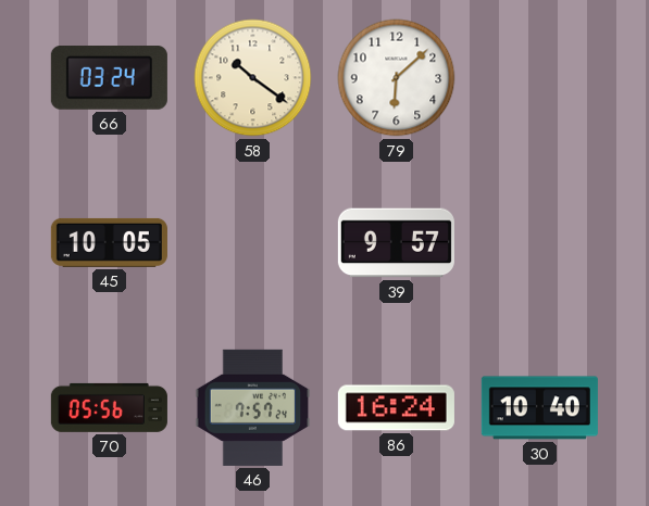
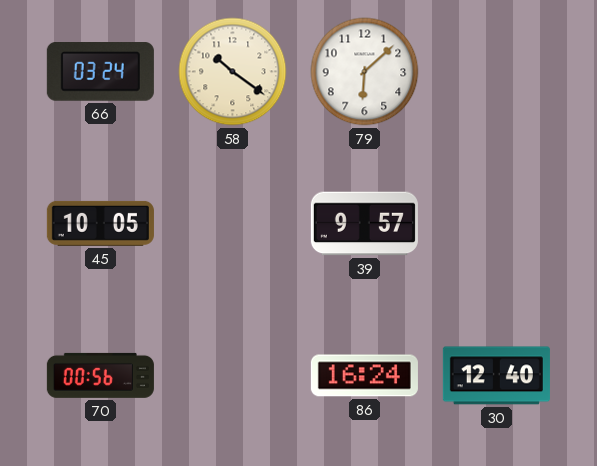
70: 05:56 -> 00:56 (100, 375)
46: 7:57 -> none (253, 407)
30: 10:40 -> 12:40 (496, 376)
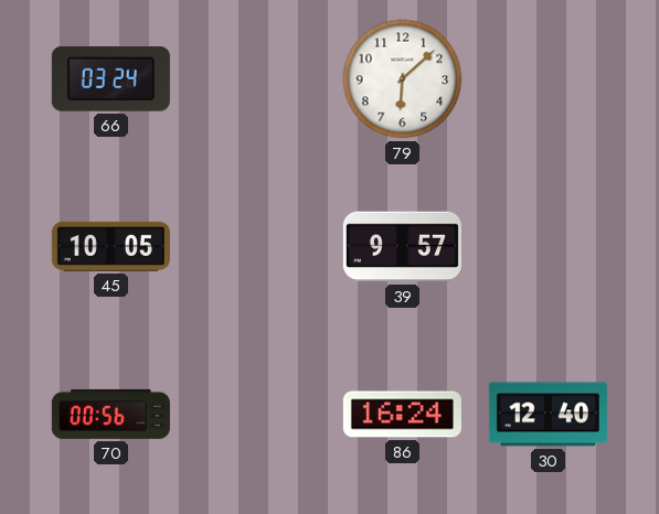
58: 10:21 -> none (233, 72)
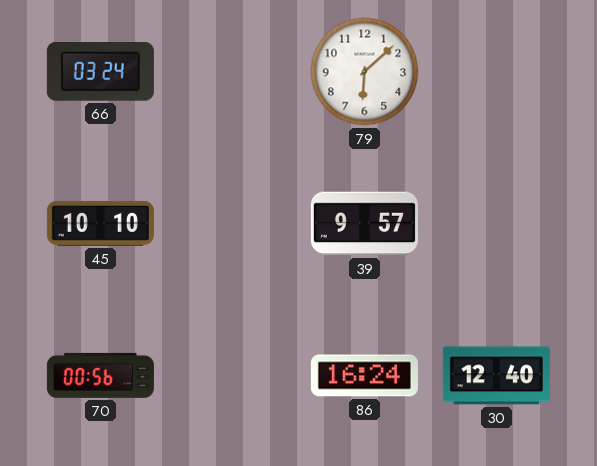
45: 10:05 -> 10:10 (100, 223)
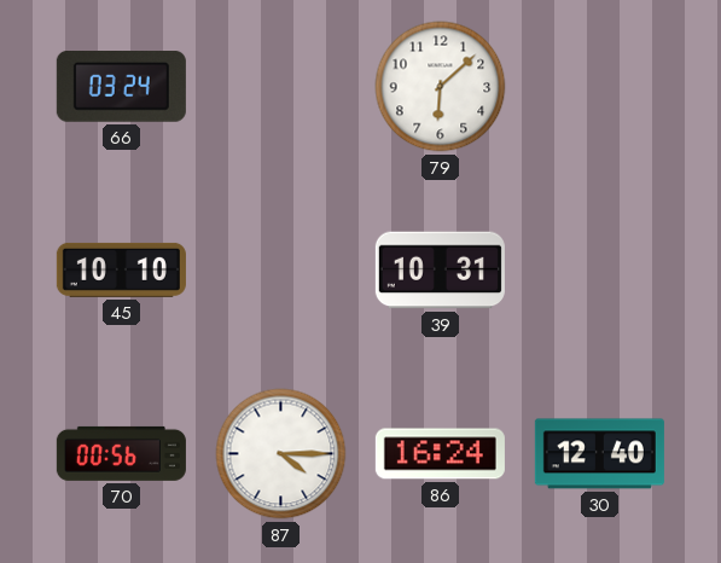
39: 9:57 -> 10:31 (440, 271)
87: none -> 4:15 (281, 454)
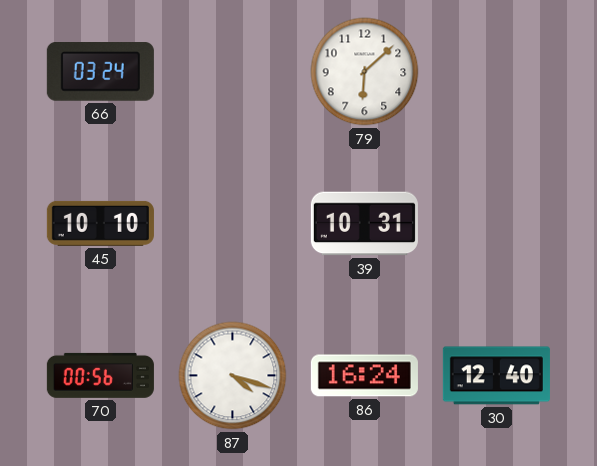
87: 4:15 -> 4:18 (233, 376)
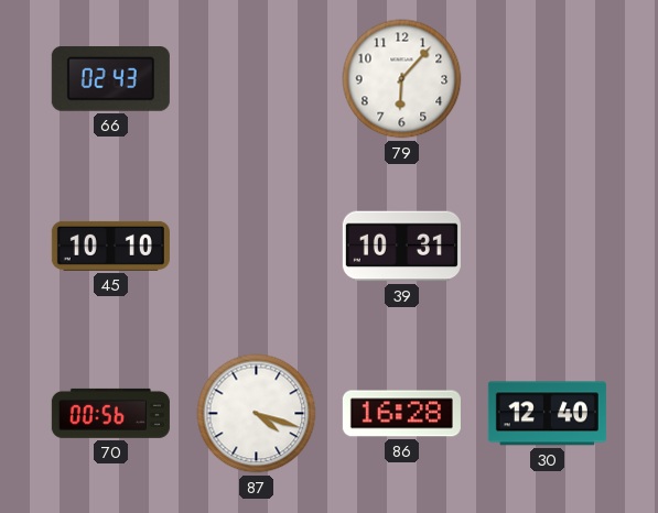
66: 03:24 -> 02:43 (110, 79)
79: 6:08 -> 6:07 (402, 79)
86: 16:24 -> 16:28 (401, 414)
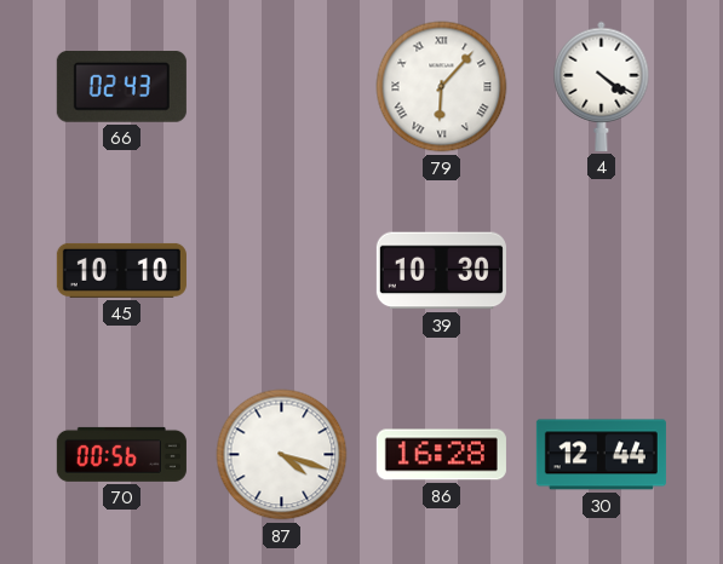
79 numerals: Arabic -> Roman (442, 87)
4: none -> 4:21 (602, 86)
39: 10:31 -> 10:30 (441, 271)
30: 12:40 -> 12:44 (601, 455)
